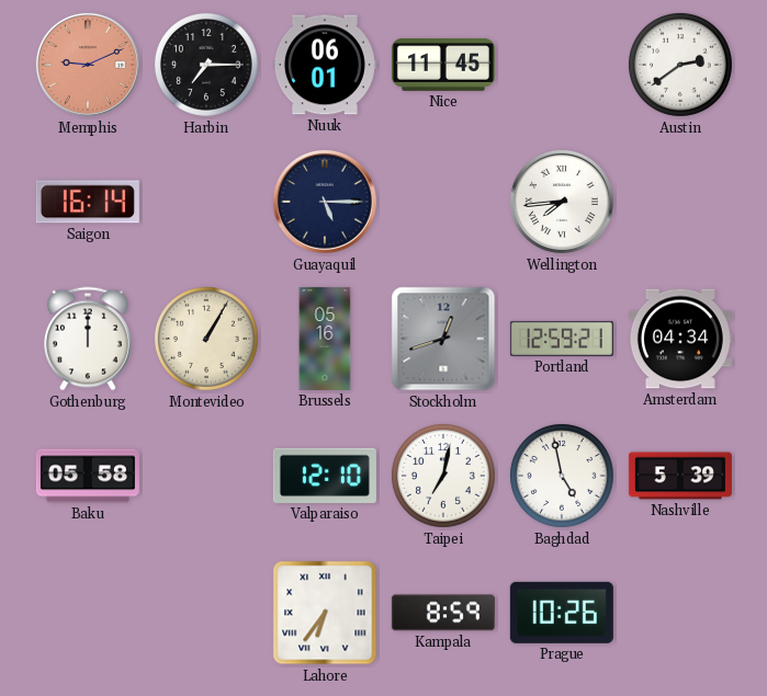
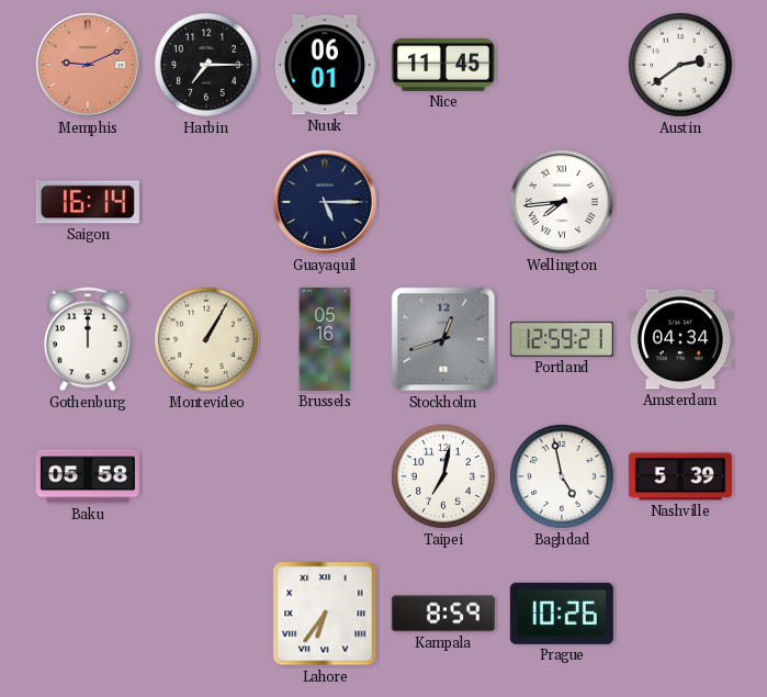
Valparaiso: 12:10 -> none (325, 476)
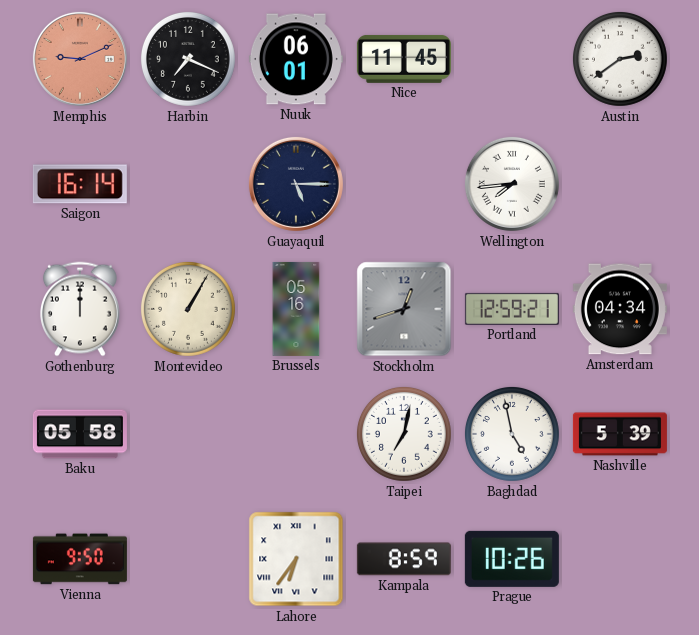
Harbin: 7:15 -> 7:19 (188, 59)
Vienna: none -> 9:50 (80, 559)
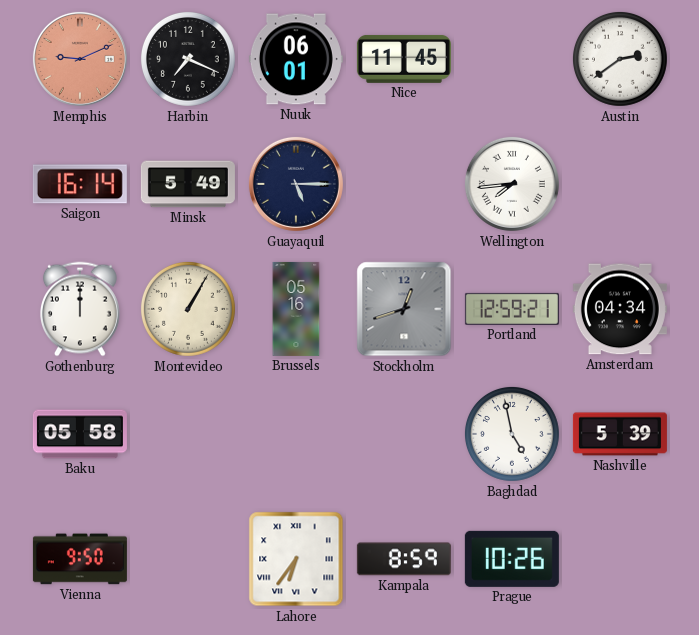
Minsk: none -> 5:49 (188, 184)
Taipei: 7:02 -> none (404, 434)
